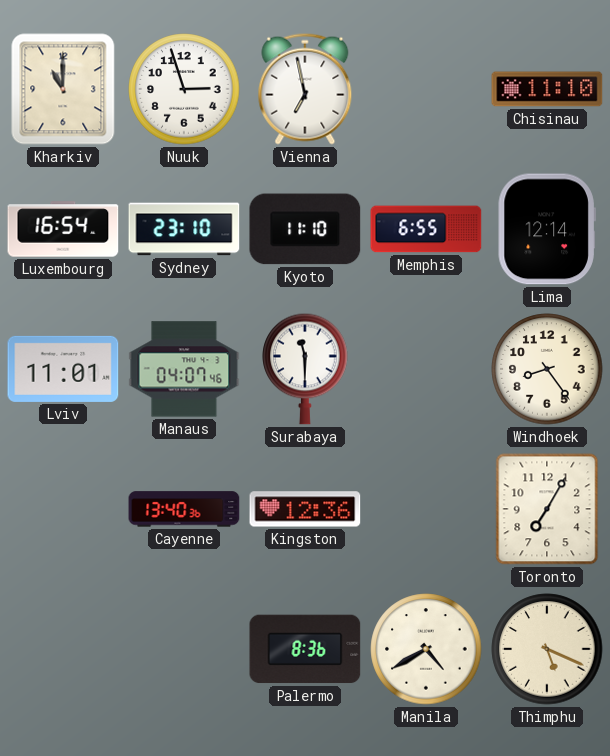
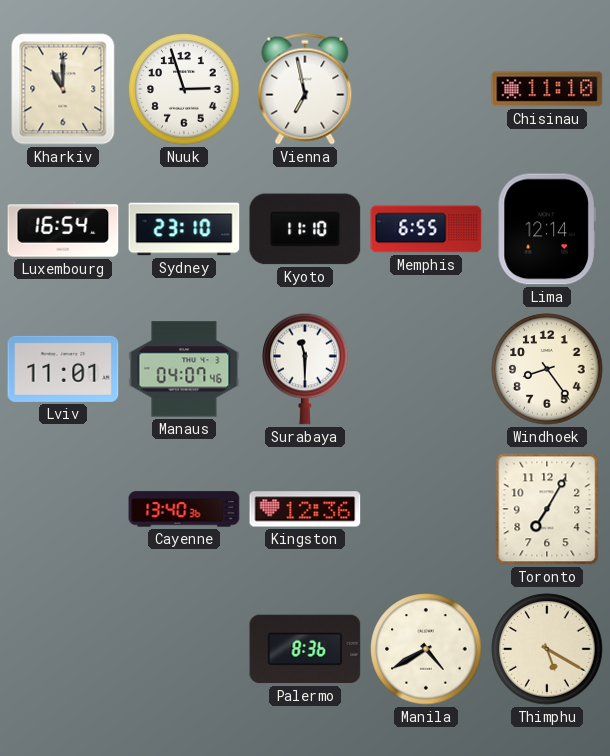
Thimphu: 5:19 -> 5:20 (547, 649)
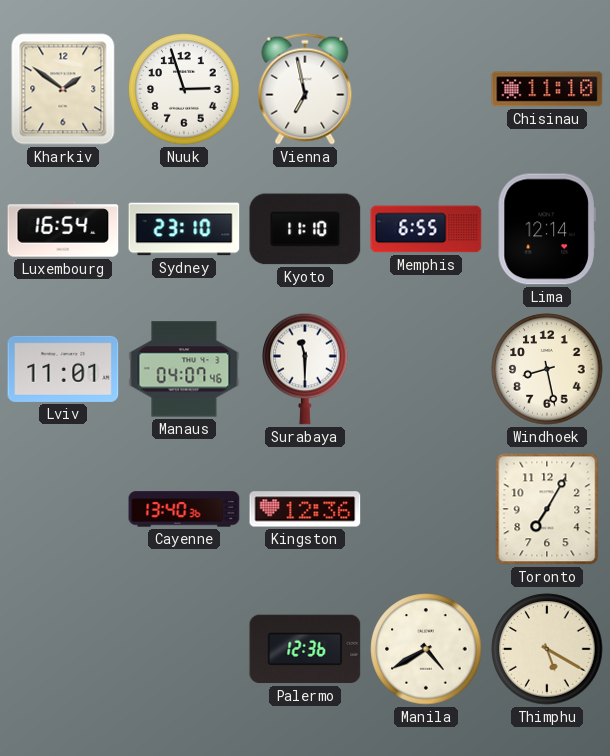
Kharkiv: 11:00 -> 1:51 (63, 89)
Windhoek: 8:24 -> 8:28 (547, 369)
Palermo: 8:36 -> 12:36 (305, 649)
